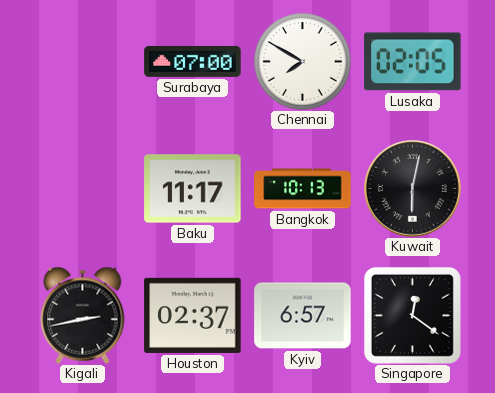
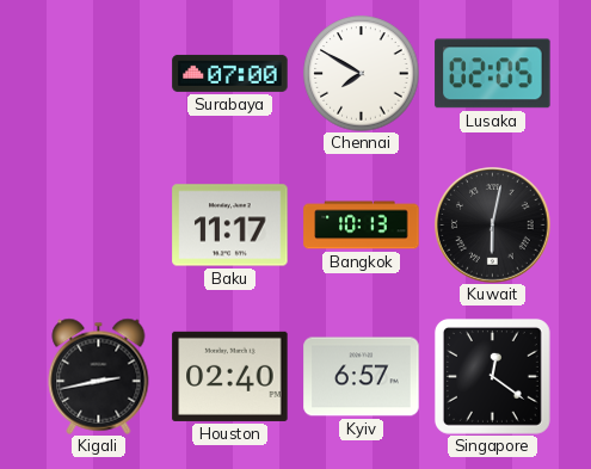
Houston: 02:37 -> 02:40 (230, 376)
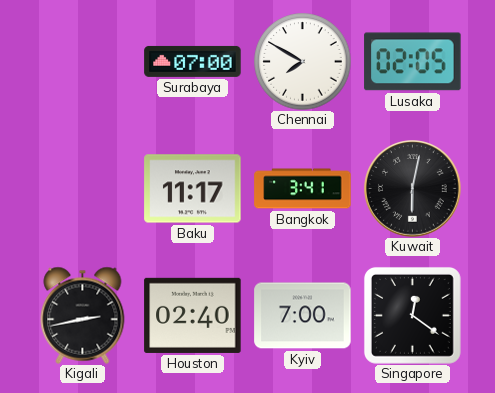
Bangkok: 10:13 -> 3:41 (303, 189)
Kyiv: 6:57 -> 7:00 (303, 316)
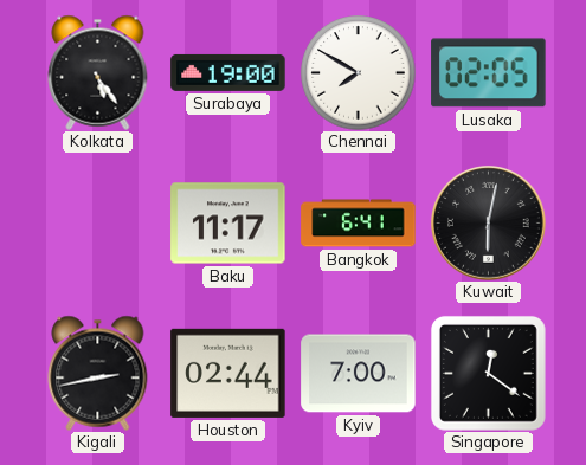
Kolkata: none -> 5:24 (98, 72)
Surabaya: 07:00 -> 19:00 (228, 72)
Bangkok: 3:41 -> 6:41 (359, 224)
Houston: 02:40 -> 02:44 (228, 373)
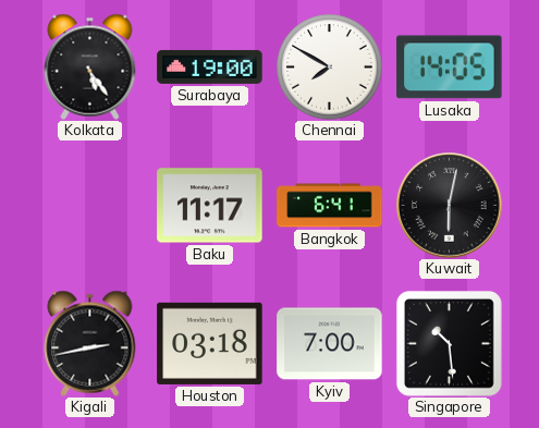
Lusaka: 02:05 -> 14:05 (450, 68)
Houston: 02:44 -> 03:18 (210, 343)
Singapore: 12:21 -> 10:29 (449, 343)
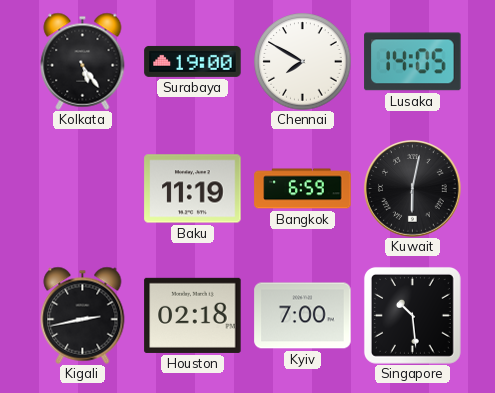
Baku: 11:17 -> 11:19 (193, 189)
Bangkok: 6:41 -> 6:59 (303, 189)
Houston: 03:18 -> 02:18 (193, 315)
